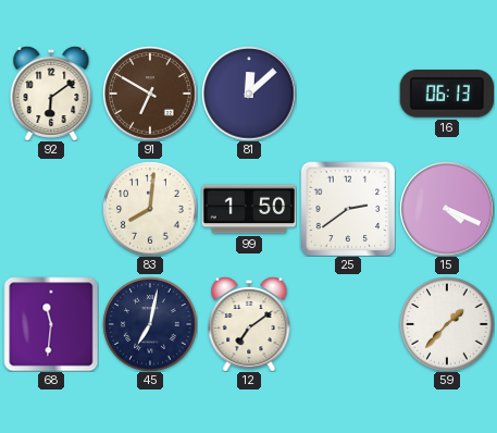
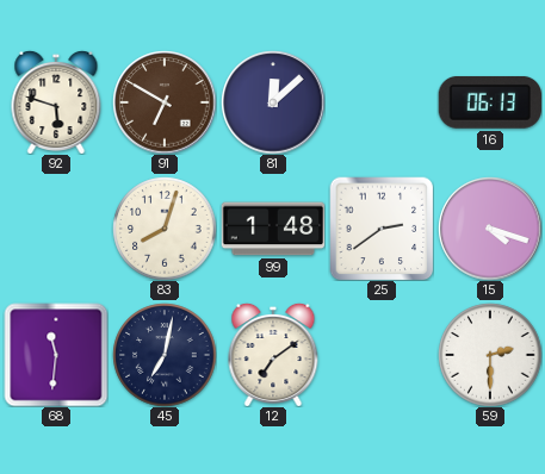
92: 6:09 -> 5:48 (56, 102)
83: 8:01 -> 8:03 (165, 229)
99: 1:50 -> 1:48 (273, 229)
15: 4:19 -> 4:18 (490, 229)
59: 1:37 -> 2:30 (490, 355)
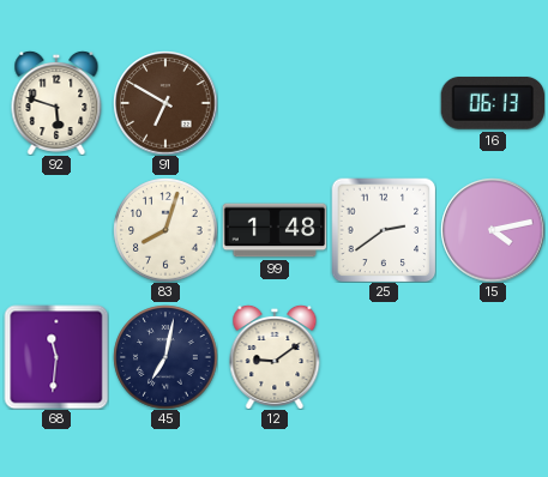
81: 12:08 -> none (273, 102)
15: 4:18 -> 4:13 (493, 230)
12: 7:09 -> 9:09 (275, 357)
59: 2:30 -> none (490, 355)
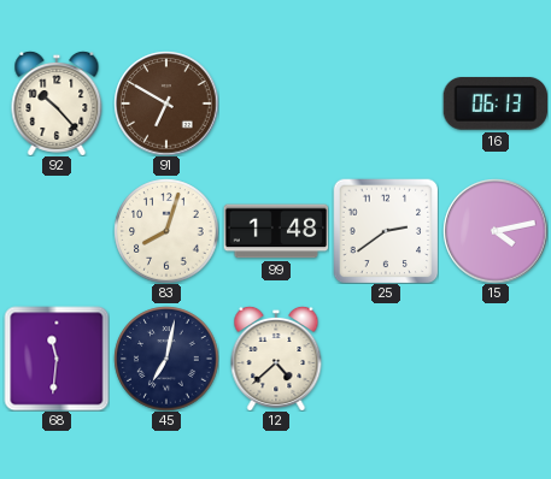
92: 5:48 -> 10:23 (57, 104)
12: 9:09 -> 4:38 (276, 359)
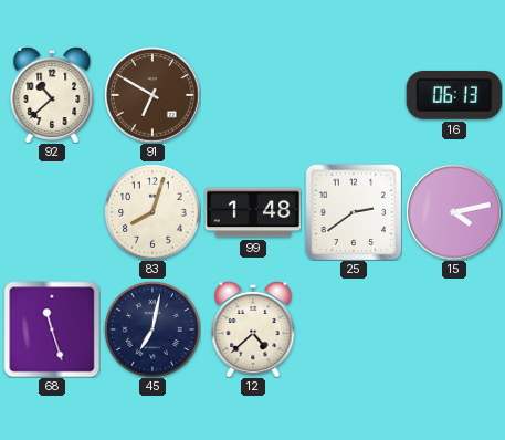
92: 10:23 -> 10:38 (52, 95)
68: 11:31 -> 11:27 (52, 329)
